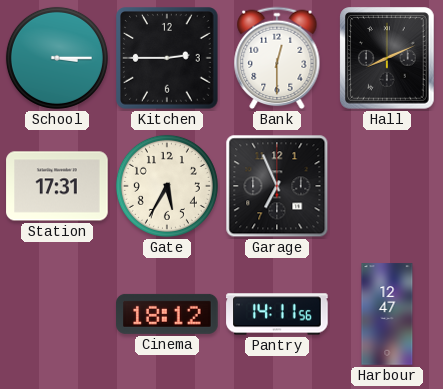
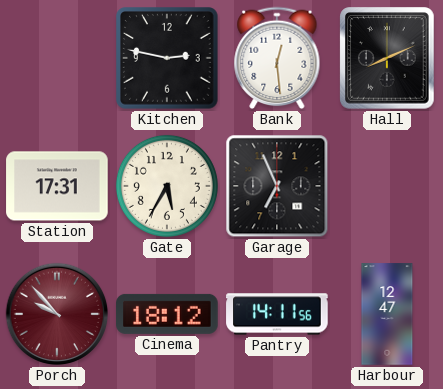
School: 3:15 -> none (57, 58)
Kitchen: 2:45 -> 2:47 (167, 58)
Bank: 12:30 -> 12:29 (277, 58)
Porch: none -> 9:53 (57, 314)
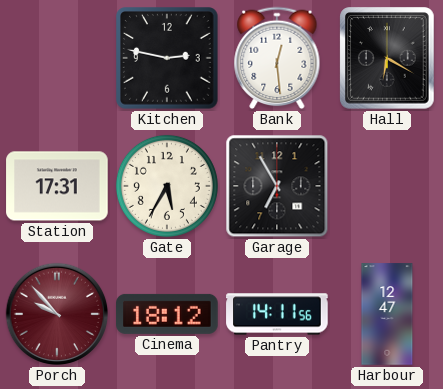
Hall: 8:11 -> 6:20 (387, 58)
Garage: 6:56 -> 6:55 (277, 186)
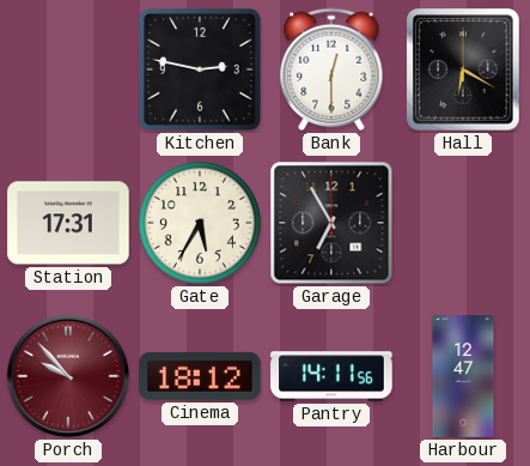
Bank: 12:29 -> 12:30 (331, 69)
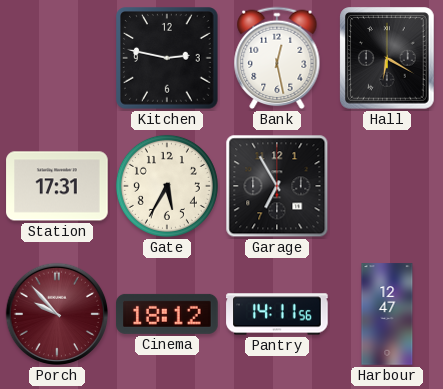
Bank: 12:30 -> 12:28 (277, 58)
